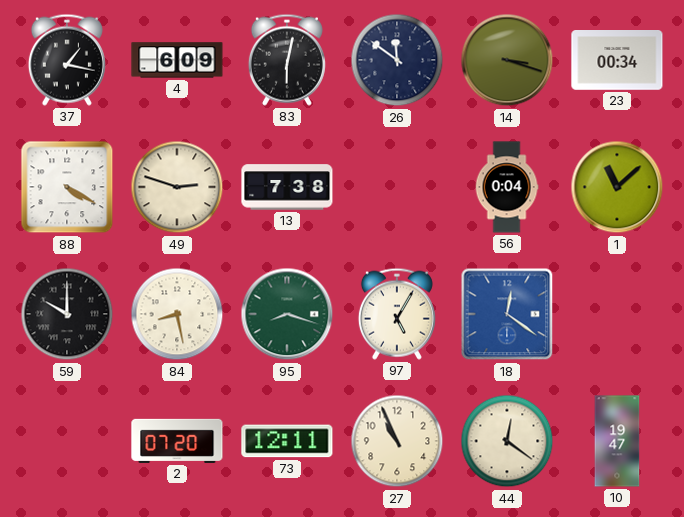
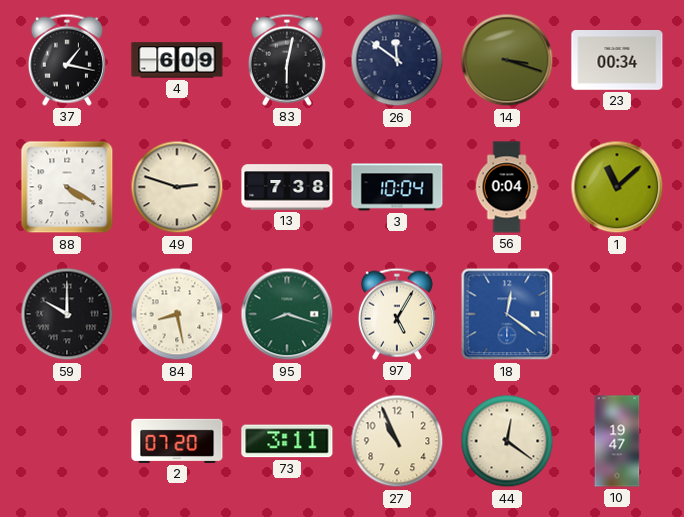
3: none -> 10:04 (397, 187)
73: 12:11 -> 3:11 (287, 441)
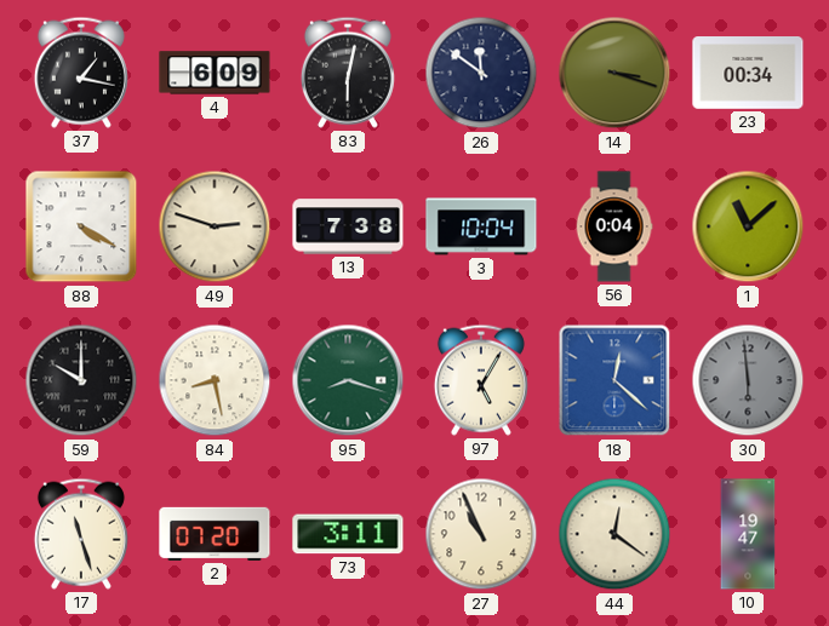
18: 12:21 -> 12:22 (614, 380)
30: none -> 5:59 (748, 380)
17: none -> 11:27 (81, 534)
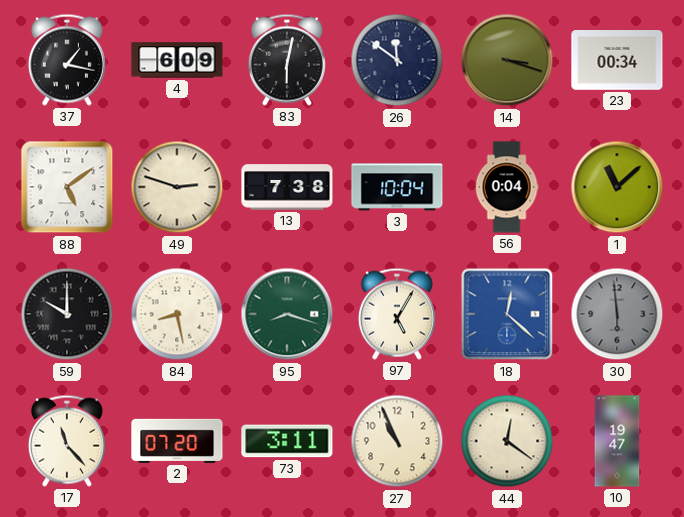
88: 4:20 -> 5:09 (67, 187)
17: 11:27 -> 11:23 (67, 441)
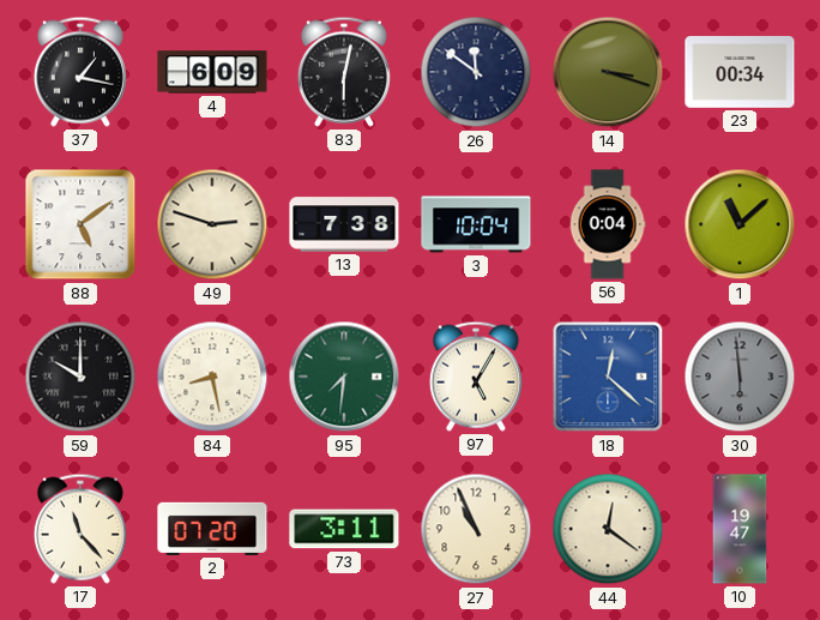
95: 8:18 -> 7:31 (344, 377)
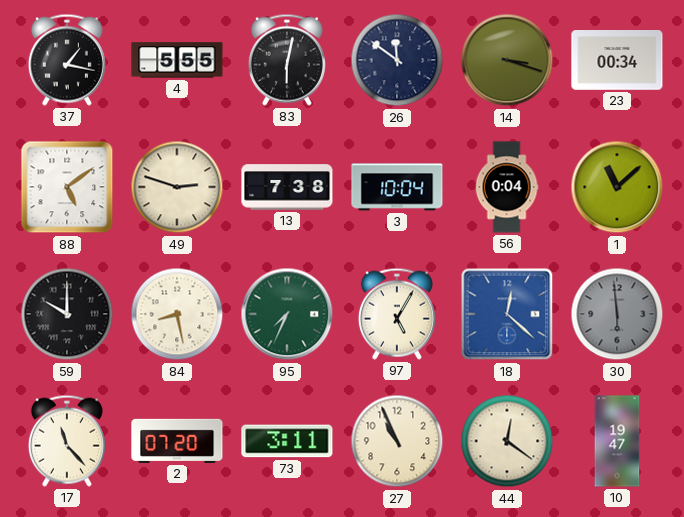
4: 6:09 -> 5:55 (177, 60)
95: 7:31 -> 7:34 (287, 314)
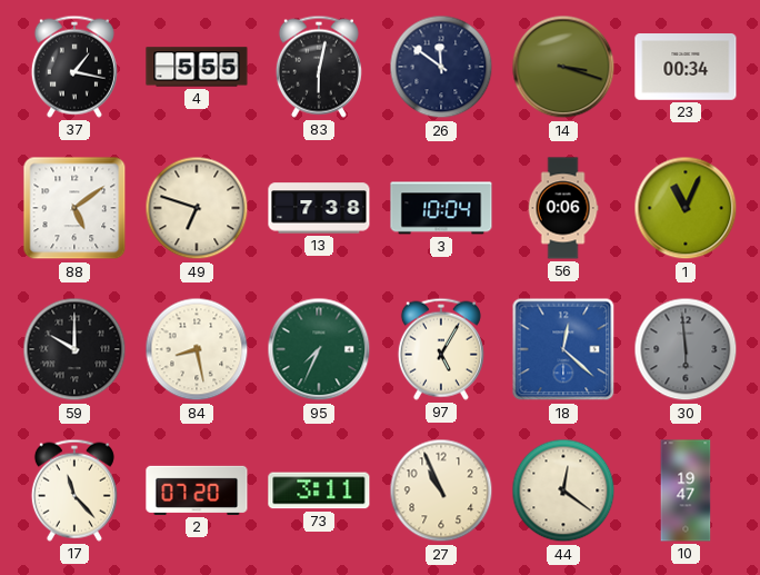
49: 2:48 -> 6:48 (197, 208)
56: 0:04 -> 0:06 (563, 208)
1: 11:08 -> 11:04 (686, 208)
